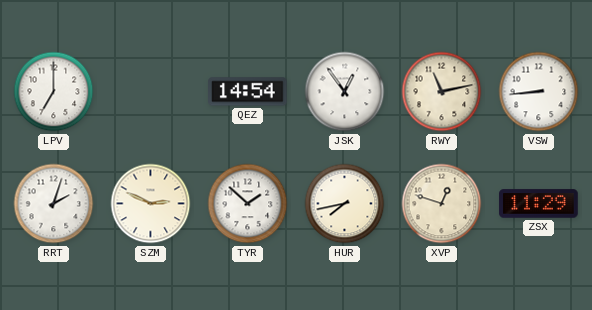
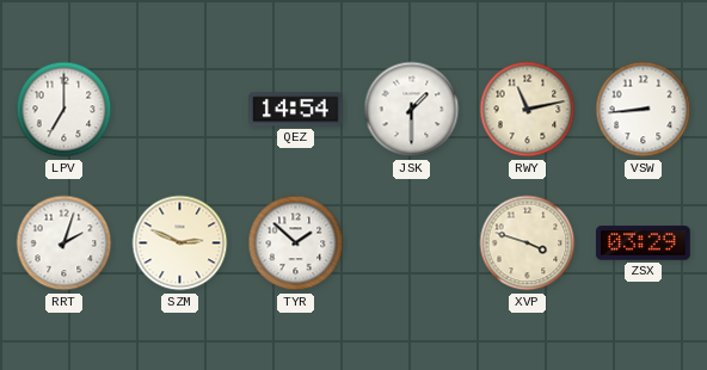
JSK: 12:54 -> 1:30 (412, 110)
HUR: 7:43 -> none (345, 204)
XVP: 12:48 -> 3:48 (528, 243)
ZSX: 11:29 -> 03:29 (644, 243)
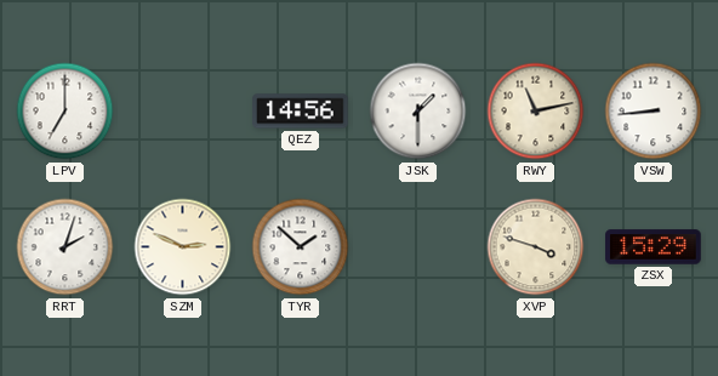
QEZ: 14:54 -> 14:56 (301, 112)
ZSX: 03:29 -> 15:29 (654, 247)
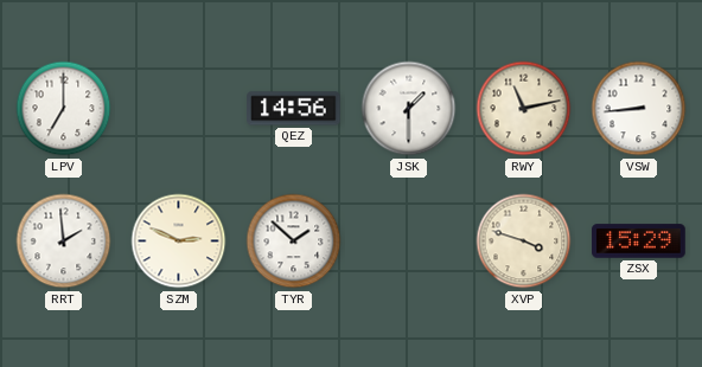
RRT: 2:03 -> 1:59 (64, 242)
